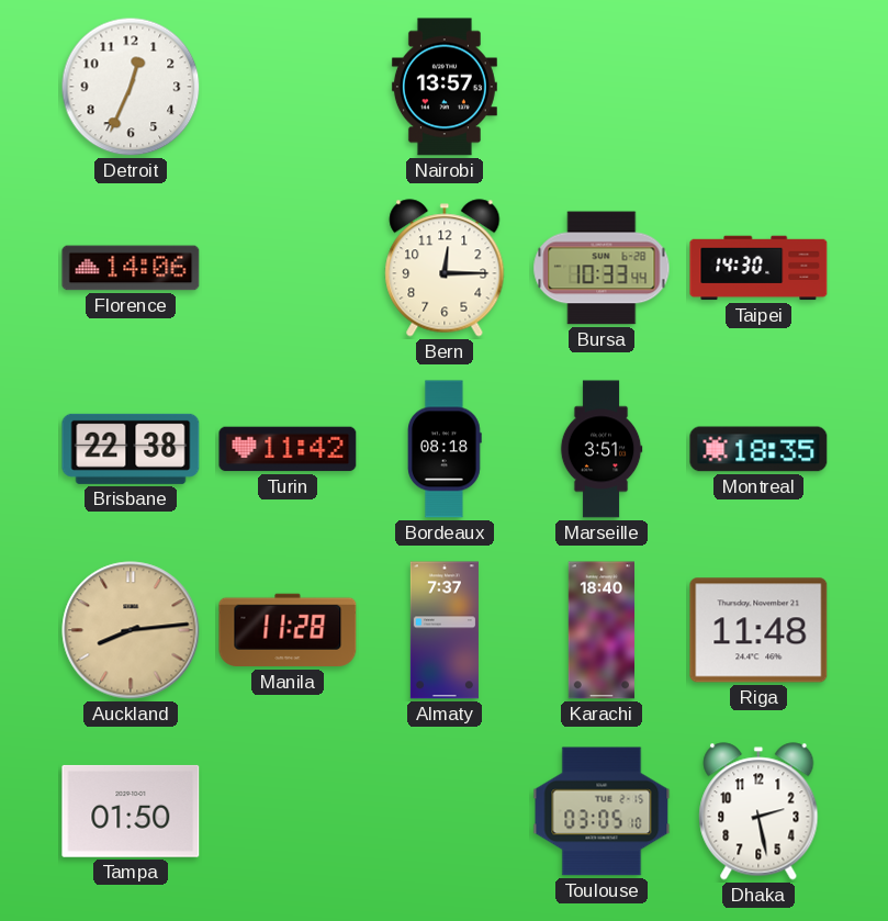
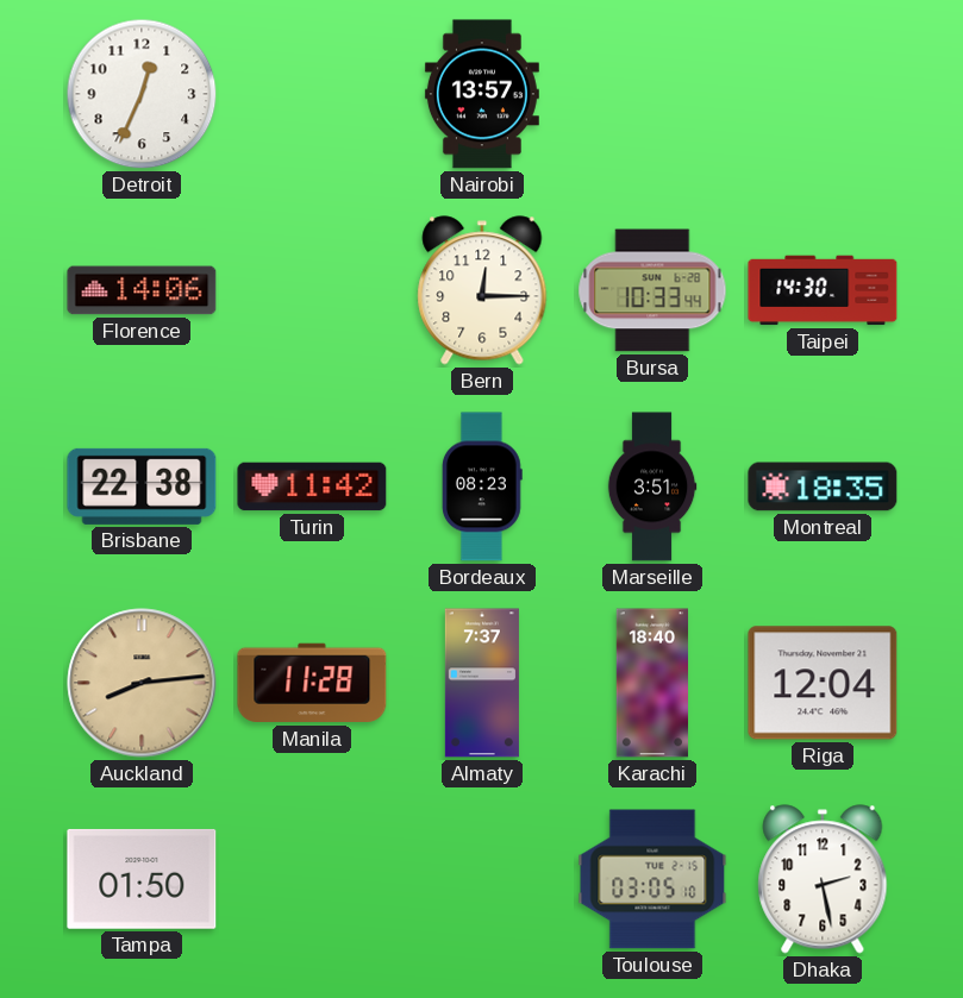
Bordeaux: 08:18 -> 08:23 (483, 487)
Riga: 11:48 -> 12:04 (823, 683)
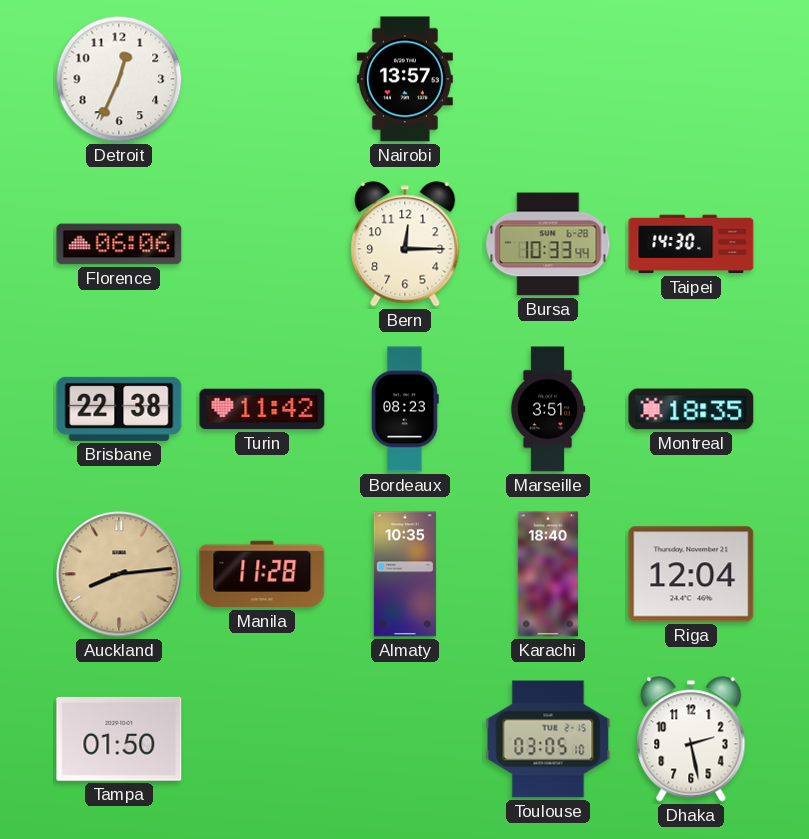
Florence: 14:06 -> 06:06 (119, 244)
Almaty: 7:37 -> 10:35 (405, 574)
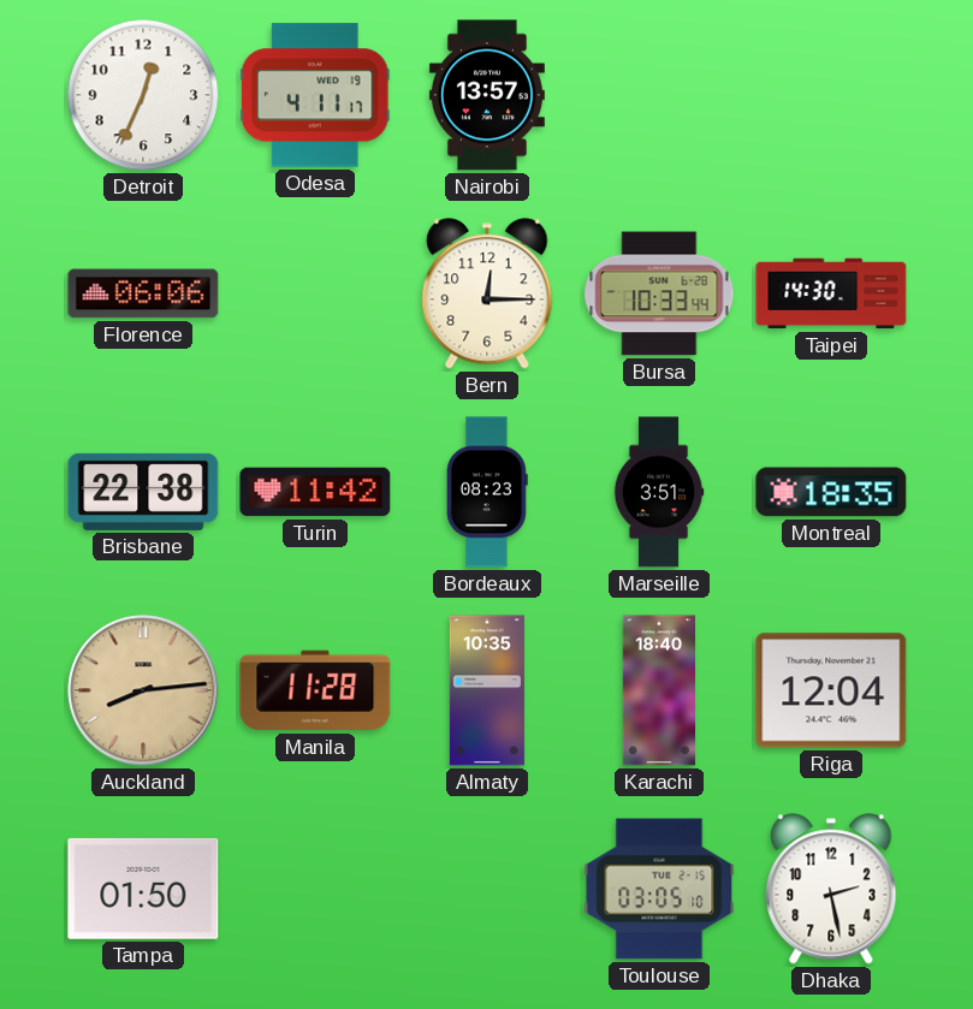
Odesa: none -> 4:11 (315, 95)
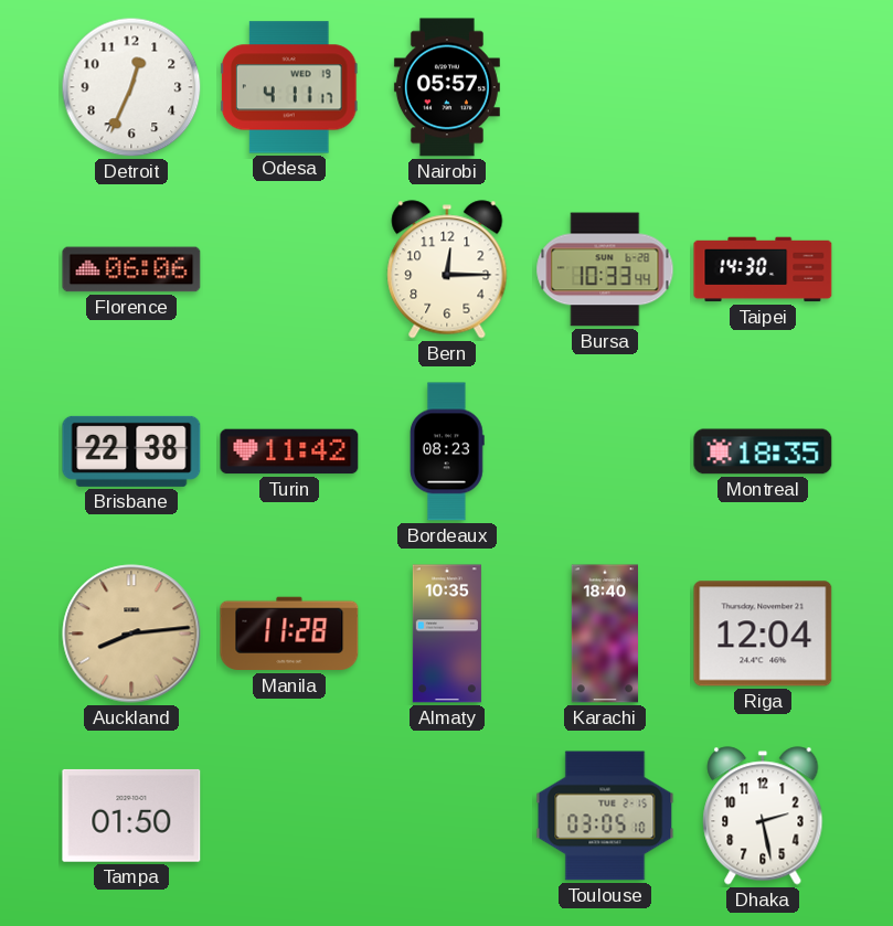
Nairobi: 13:57 -> 05:57 (447, 87)
Marseille: 3:51 -> none (659, 492)
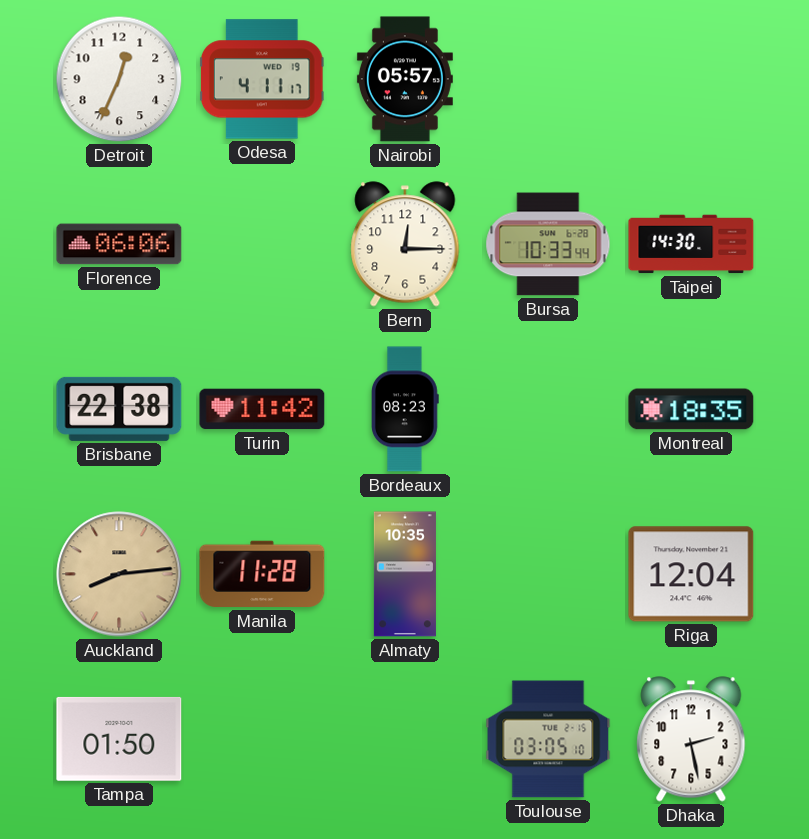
Karachi: 18:40 -> none (604, 634)
